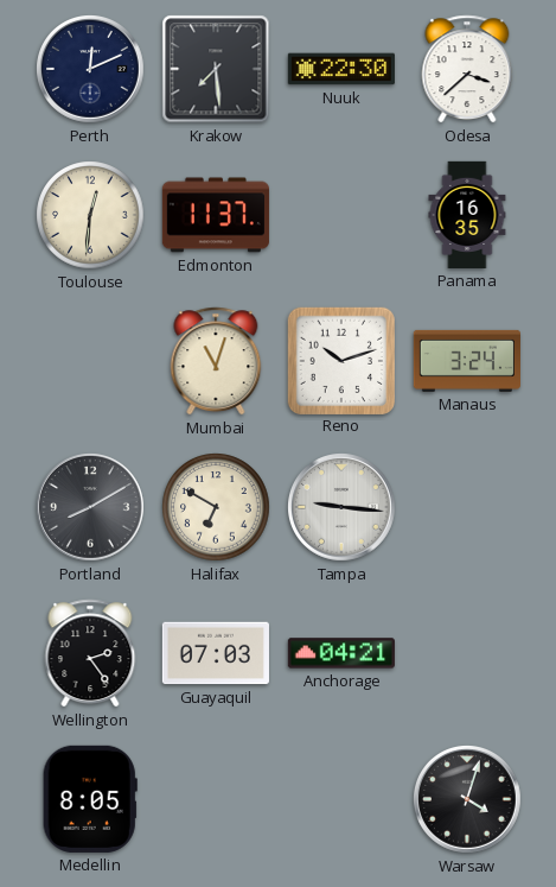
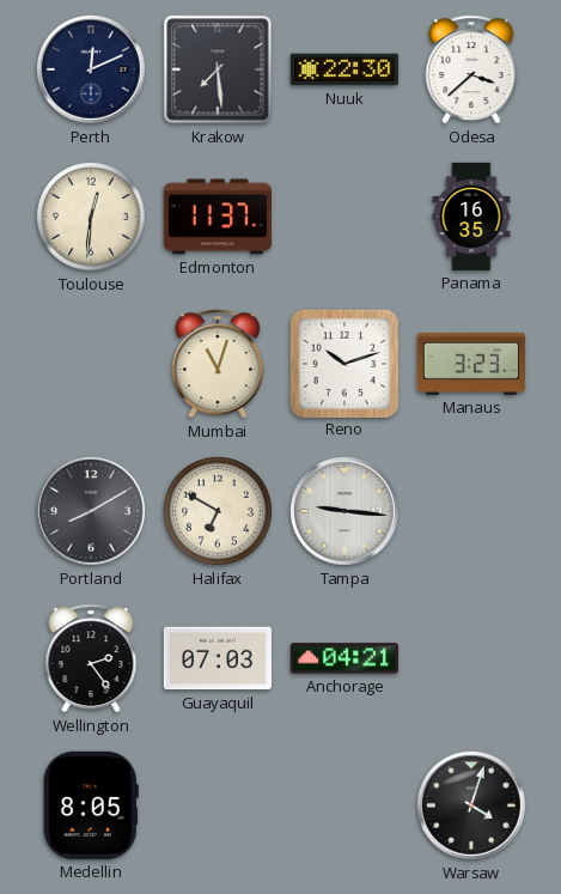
Manaus: 3:24 -> 3:23 (471, 364)
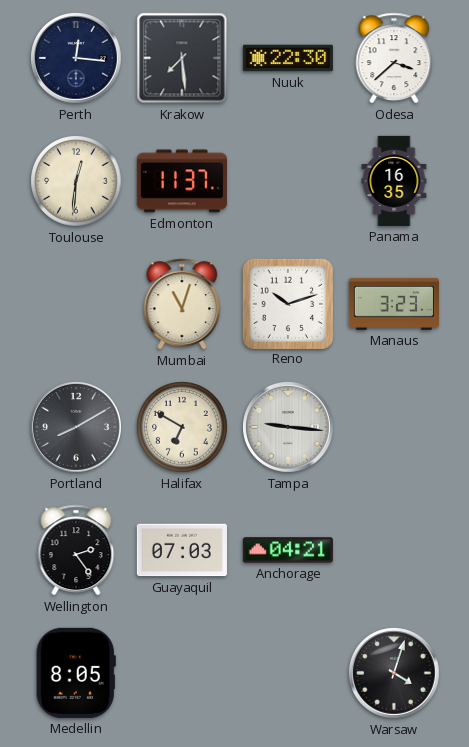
Perth: 12:11 -> 12:16 (77, 59)
